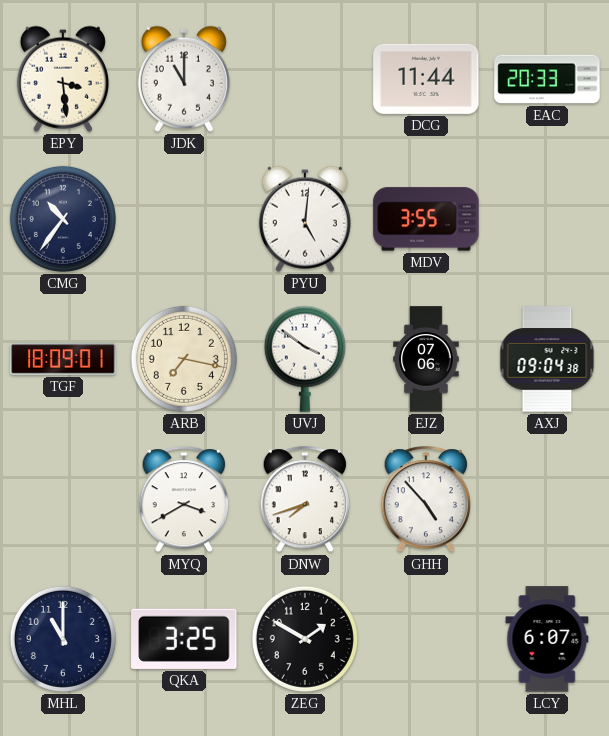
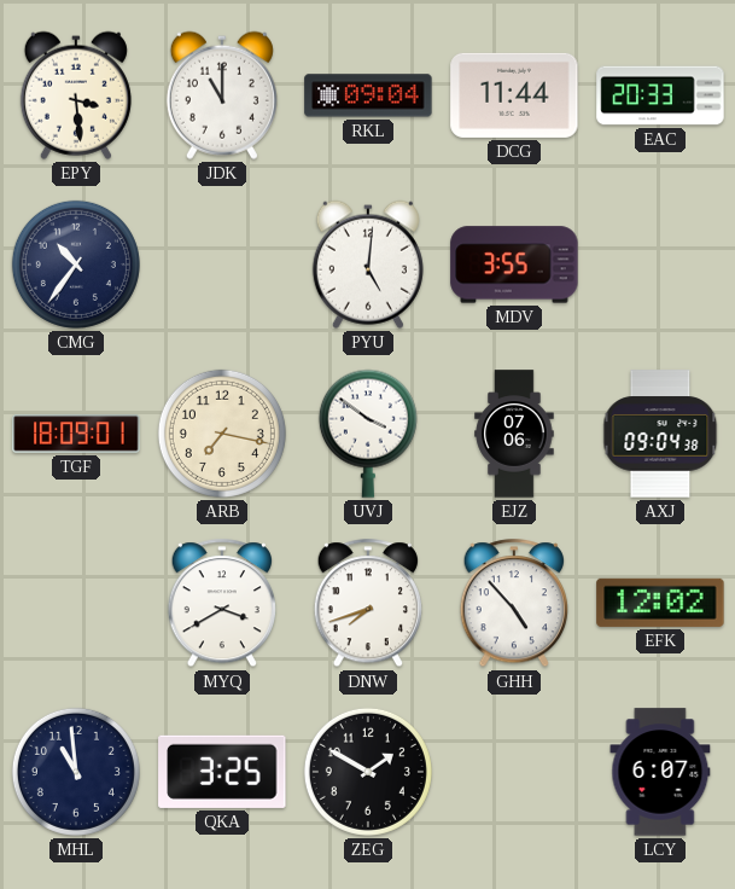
RKL: none -> 09:04 (368, 95)
EFK: none -> 12:02 (660, 603)
MHL: 11:00 -> 10:59 (76, 772)
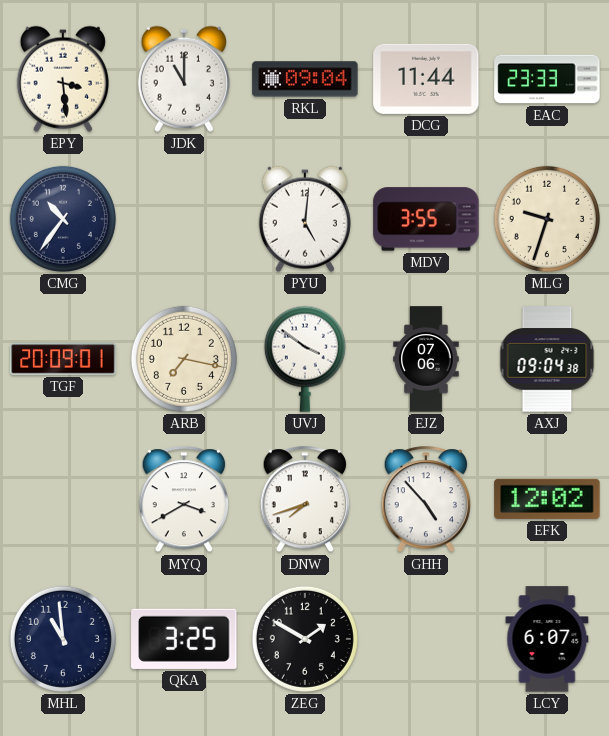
EAC: 20:33 -> 23:33 (547, 79)
MLG: none -> 9:33 (547, 219)
TGF: 18:09 -> 20:09 (63, 359)
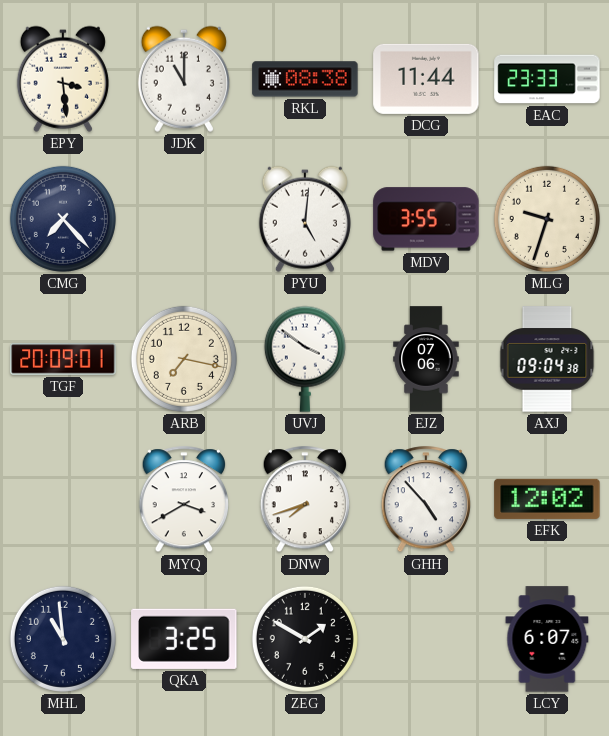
RKL: 09:04 -> 08:38 (305, 79)
CMG: 10:36 -> 7:23 (63, 219)
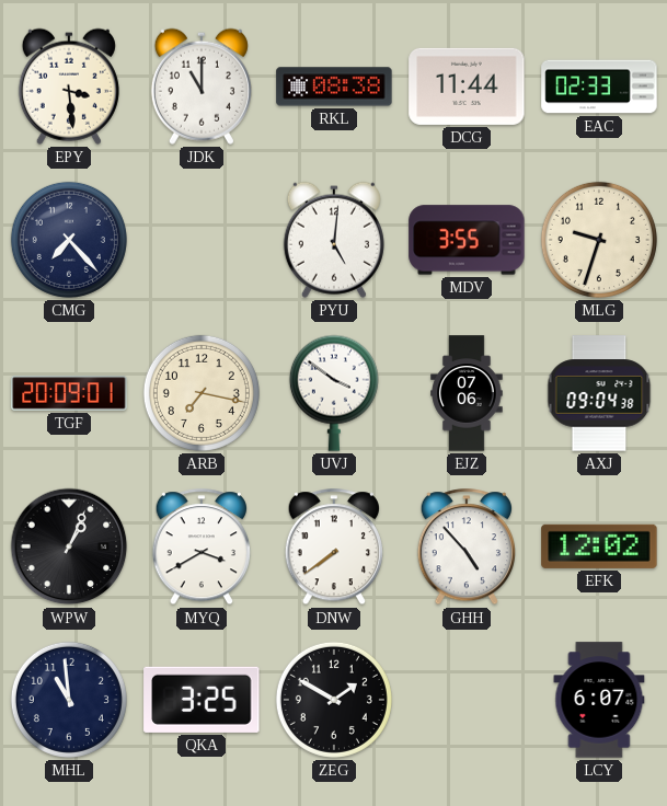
EAC: 23:33 -> 02:33 (599, 87)
WPW: none -> 1:04 (69, 546)
DNW: 7:42 -> 7:39 (333, 548)
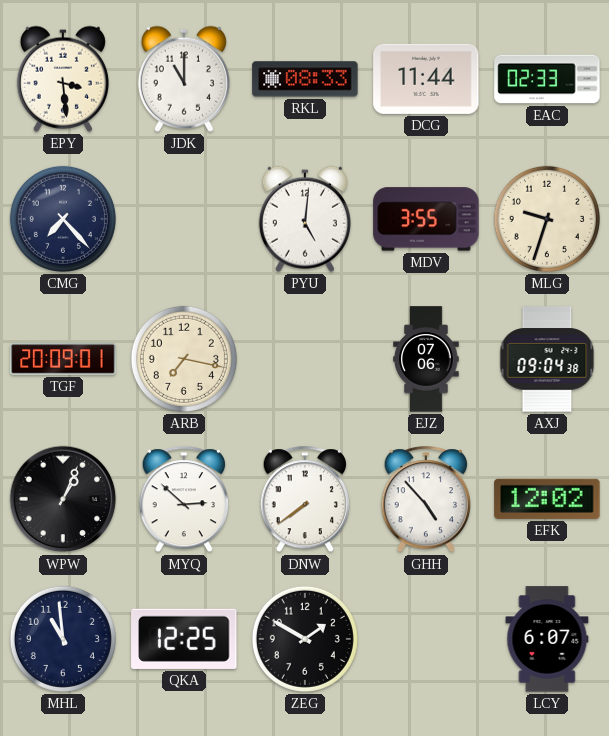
RKL: 08:38 -> 08:33 (305, 79)
UVJ: 3:51 -> none (334, 393)
MYQ: 3:40 -> 2:52 (183, 500)
QKA: 3:25 -> 12:25 (184, 639)
